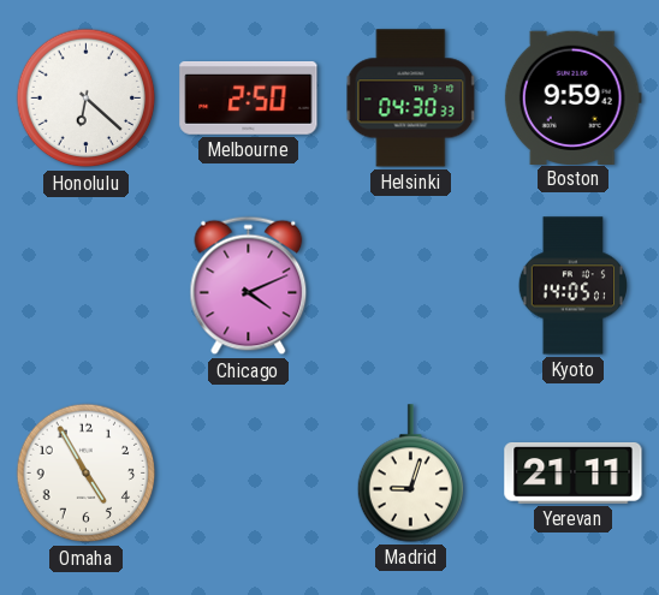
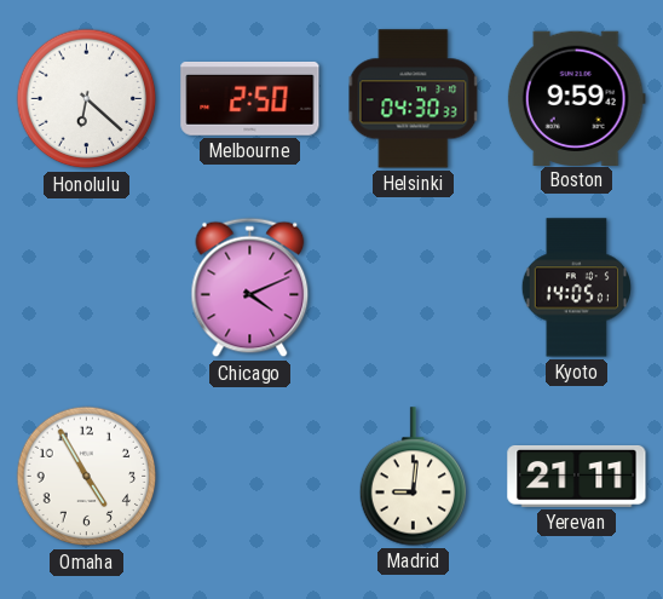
Madrid: 9:03 -> 9:01 (414, 477)
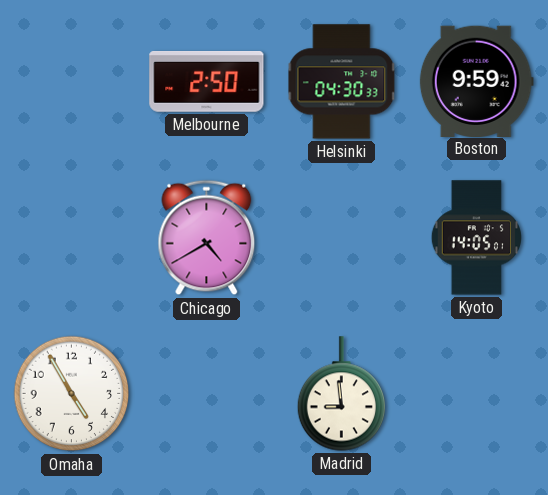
Honolulu: 6:22 -> none (87, 99)
Chicago: 4:11 -> 4:40 (207, 238)
Madrid: 9:01 -> 8:59 (342, 394)
Yerevan: 21:11 -> none (577, 476)
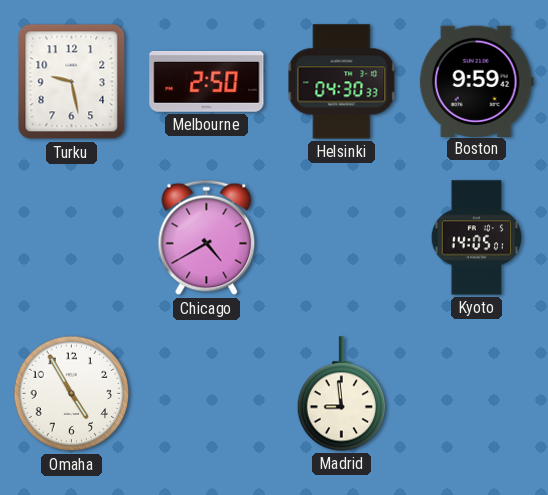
Turku: none -> 9:28 (72, 82)
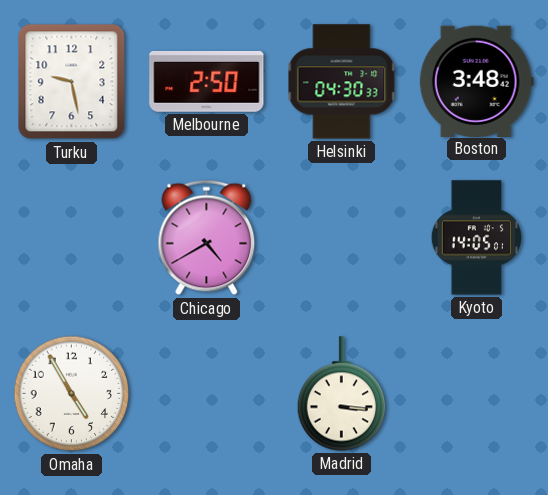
Boston: 9:59 -> 3:48 (476, 81)
Madrid: 8:59 -> 3:16 (342, 394)
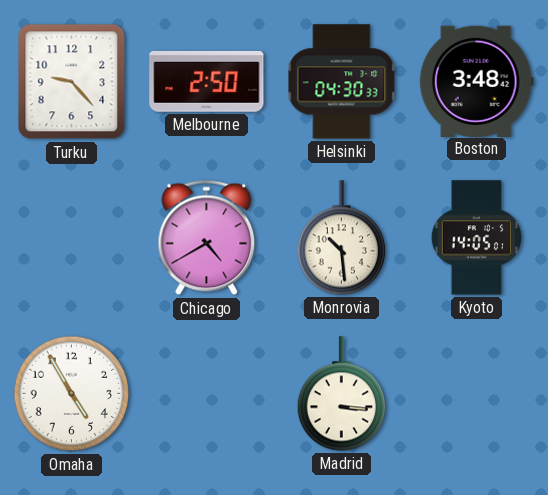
Turku: 9:28 -> 9:23 (72, 82)
Monrovia: none -> 10:29 (342, 238)
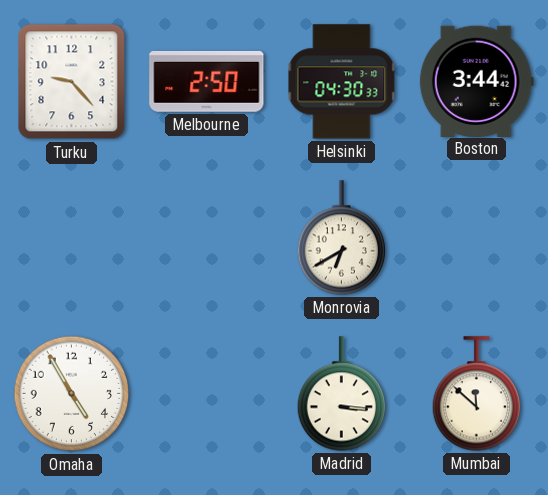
Boston: 3:48 -> 3:44 (476, 81)
Chicago: 4:40 -> none (207, 238)
Monrovia: 10:29 -> 6:40 (342, 238)
Kyoto: 14:05 -> none (476, 238)
Mumbai: none -> 11:52 (477, 394)
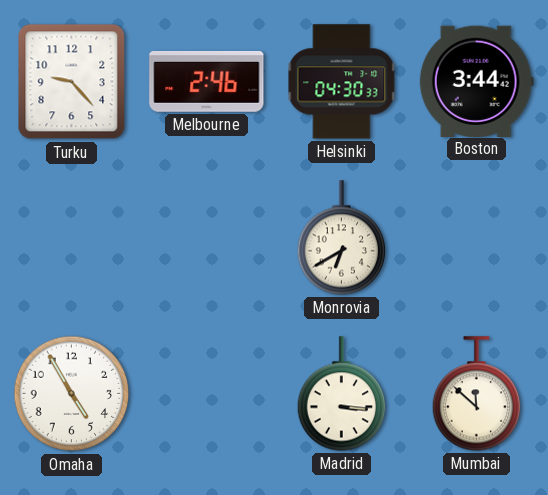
Melbourne: 2:50 -> 2:46 (207, 81)
